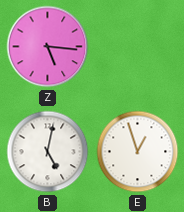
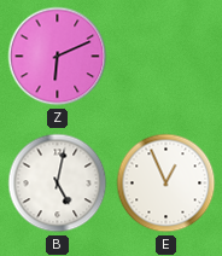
Z: 5:16 -> 6:11 (58, 57)
E: 12:57 -> 12:56 (166, 184)
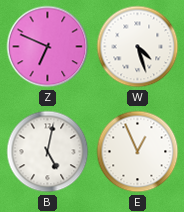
Z: 6:11 -> 6:49 (48, 47)
W: none -> 4:27 (138, 47)
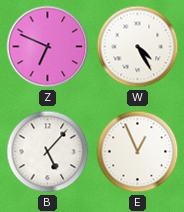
W: 4:27 -> 4:25 (138, 47)
B: 5:02 -> 5:07 (48, 152)
